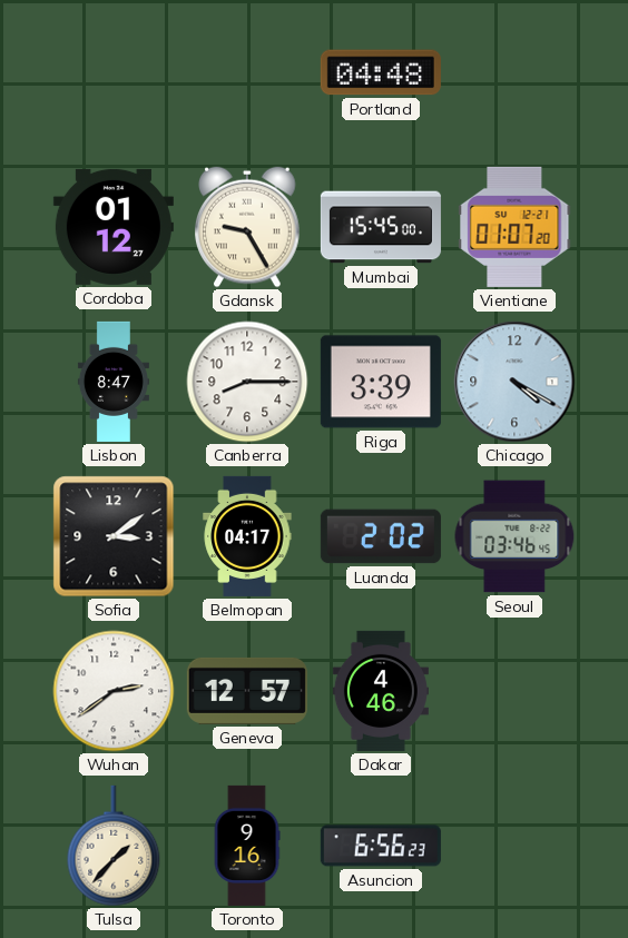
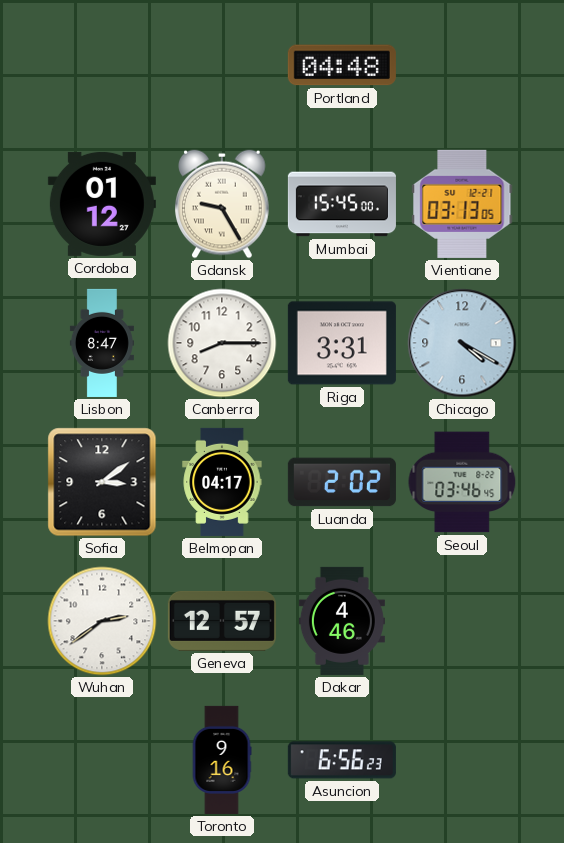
Vientiane: 01:07 -> 03:13 (462, 204)
Riga: 3:39 -> 3:31 (342, 343)
Tulsa: 1:37 -> none (114, 846)
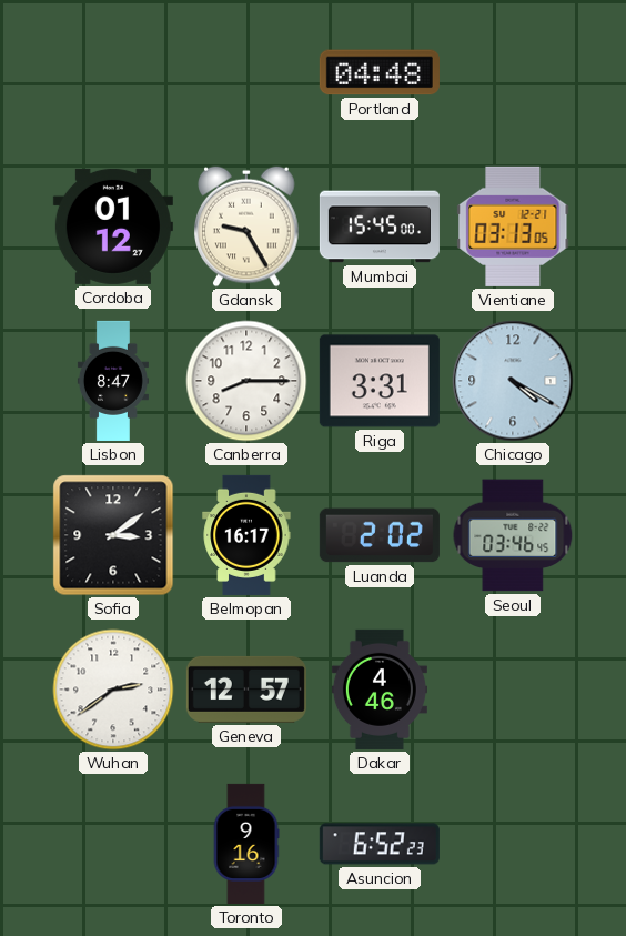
Belmopan: 04:17 -> 16:17 (246, 535)
Asuncion: 6:56 -> 6:52 (380, 844)
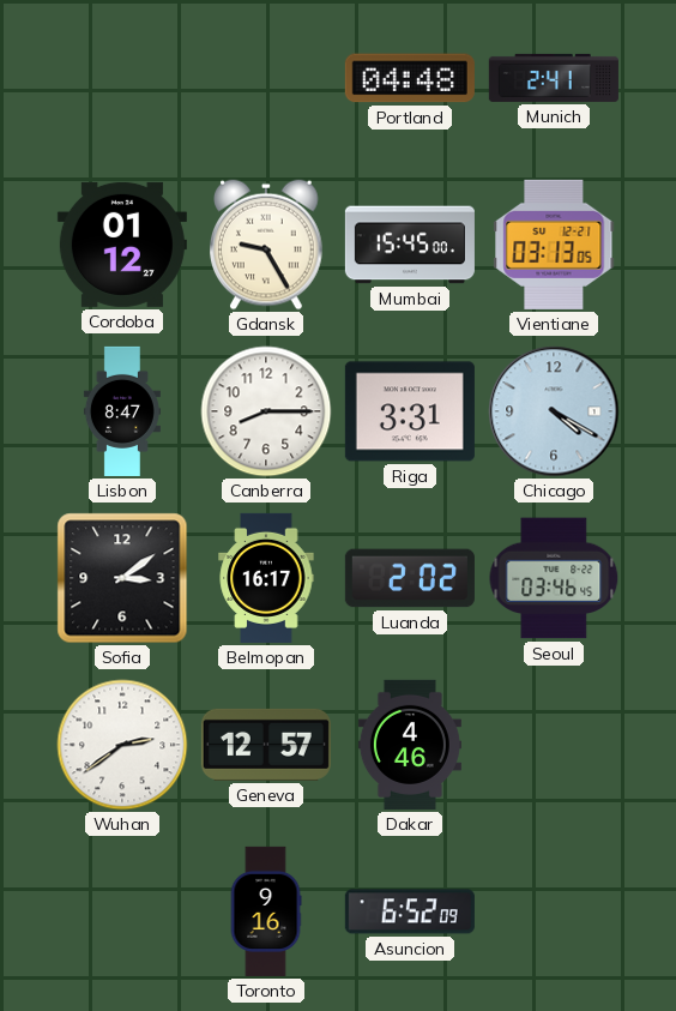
Munich: none -> 2:41 (554, 78)
Asuncion: 6:52:23 -> 6:52:09 (410, 911)
